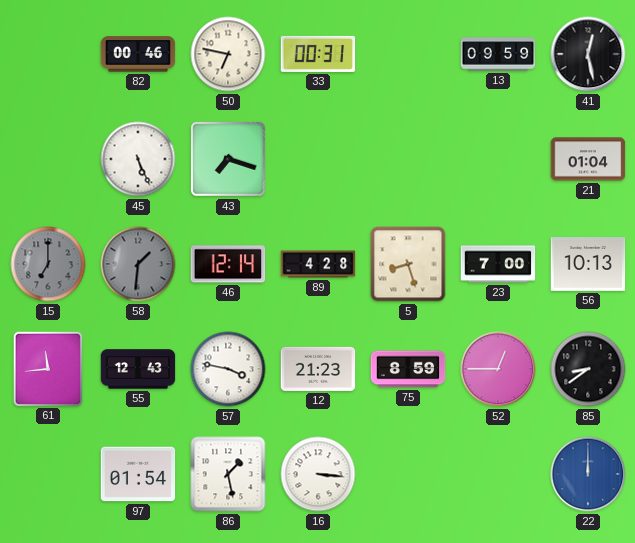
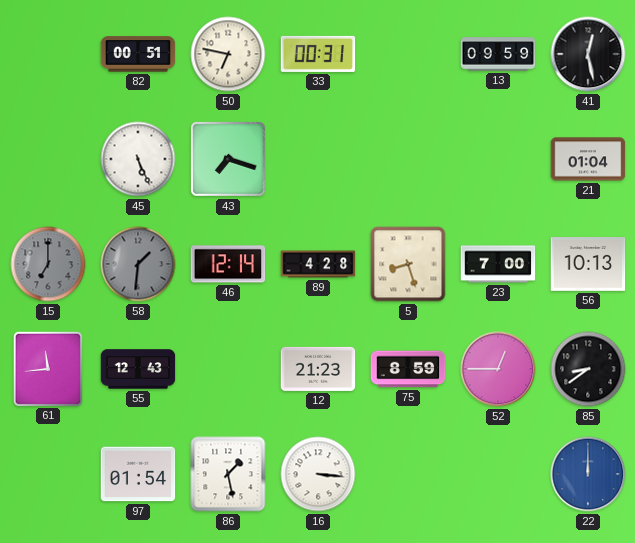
82: 00:46 -> 00:51 (138, 54)
57: 3:47 -> none (228, 369)
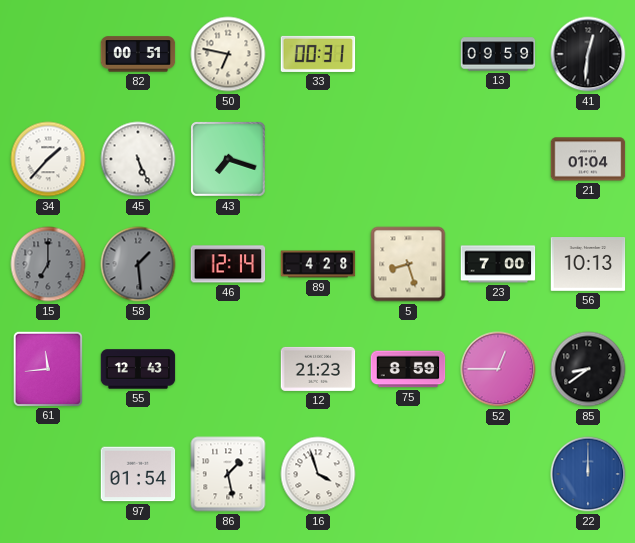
41: 12:28 -> 12:31 (588, 54)
34: none -> 1:37 (48, 159)
58: 1:31 -> 1:29 (138, 264)
16: 3:16 -> 3:57 (318, 474)
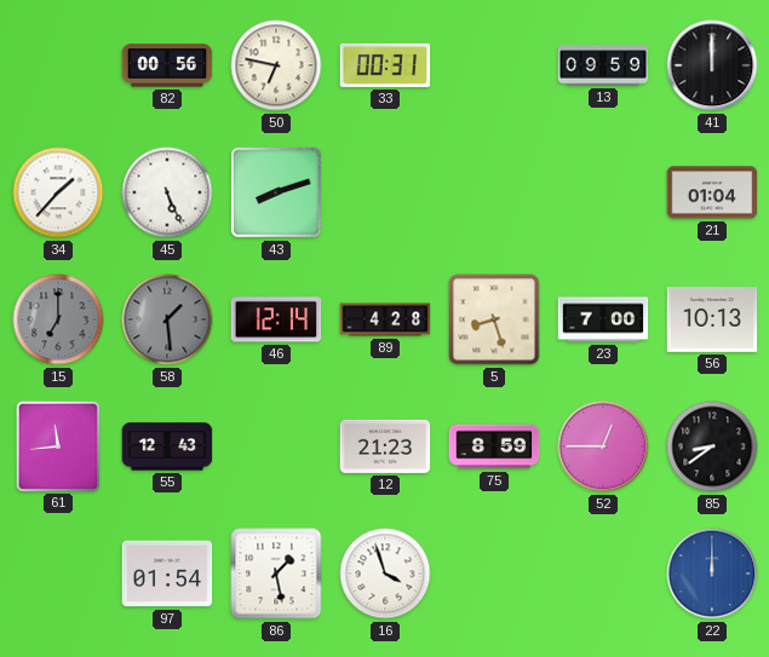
82: 00:51 -> 00:56 (167, 65)
41: 12:31 -> 12:00 (712, 65)
43: 7:18 -> 8:12 (277, 194)
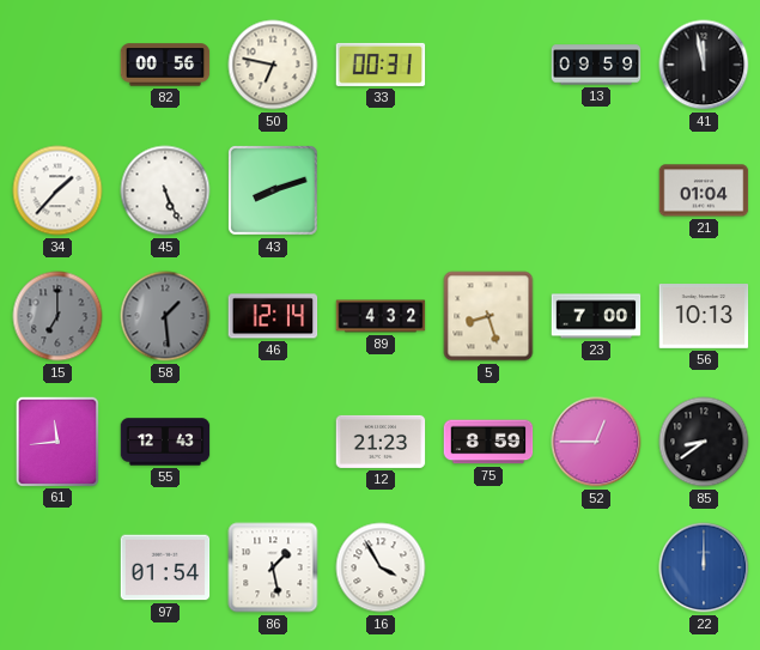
41: 12:00 -> 11:58 (704, 65)
89: 4:28 -> 4:32 (381, 316)
16: 3:57 -> 3:55 (381, 567)
